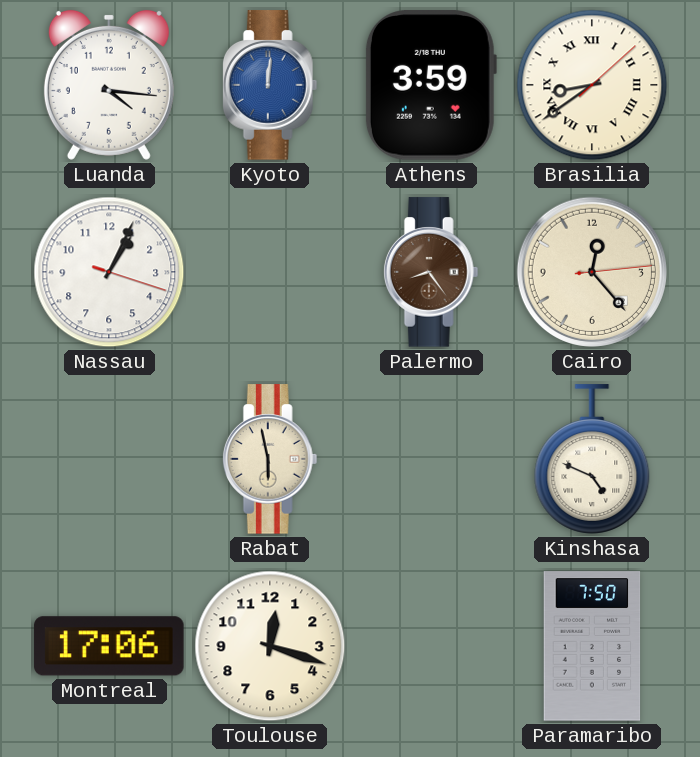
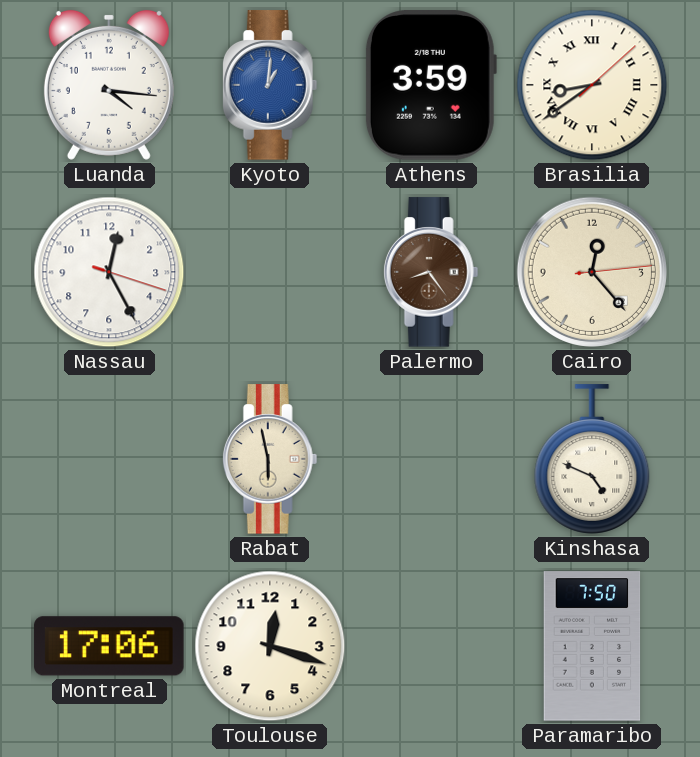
Kyoto: 12:01 -> 1:01 (270, 85)
Nassau: 1:04 -> 12:25 (109, 272)
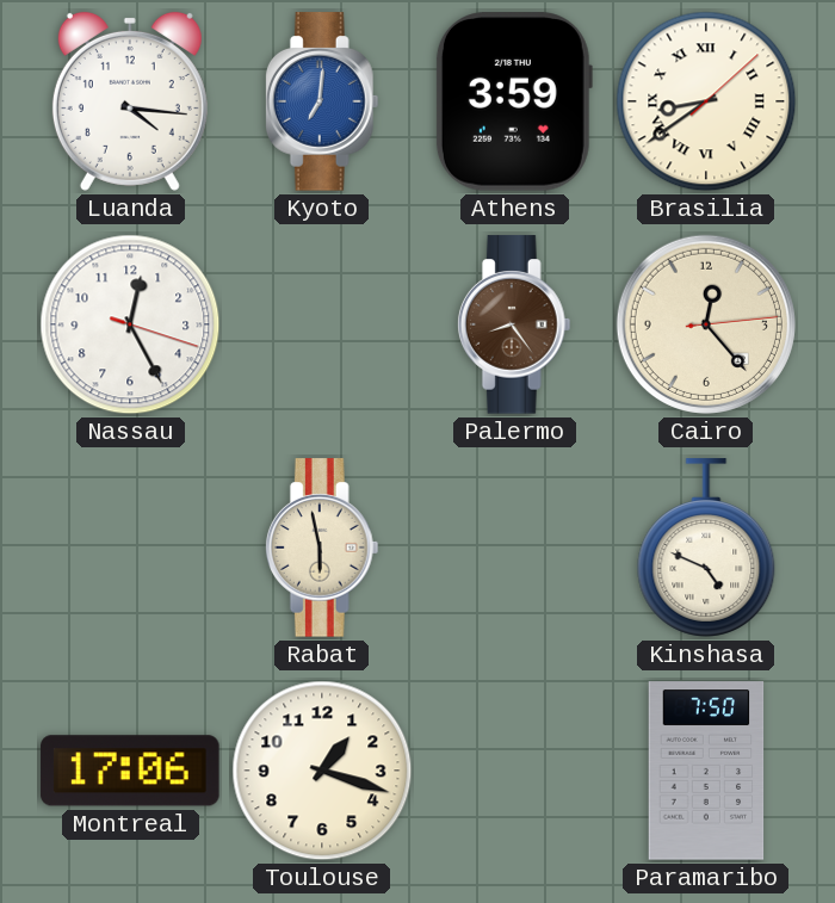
Kyoto: 1:01 -> 7:01 (322, 101)
Toulouse: 12:18 -> 1:18 (322, 771)
